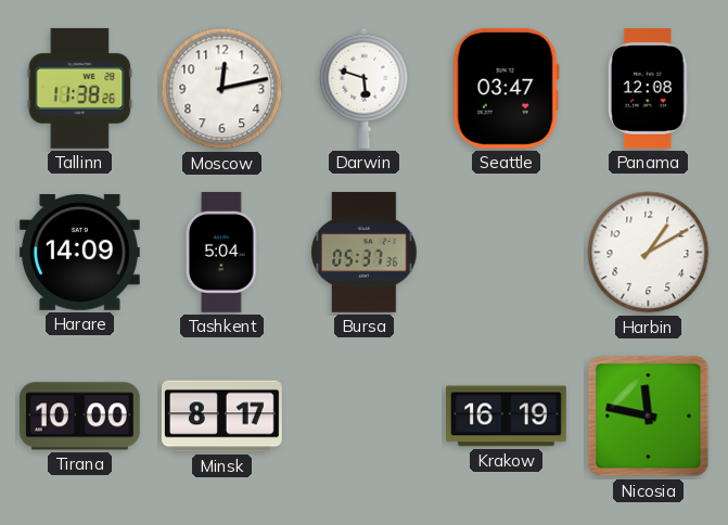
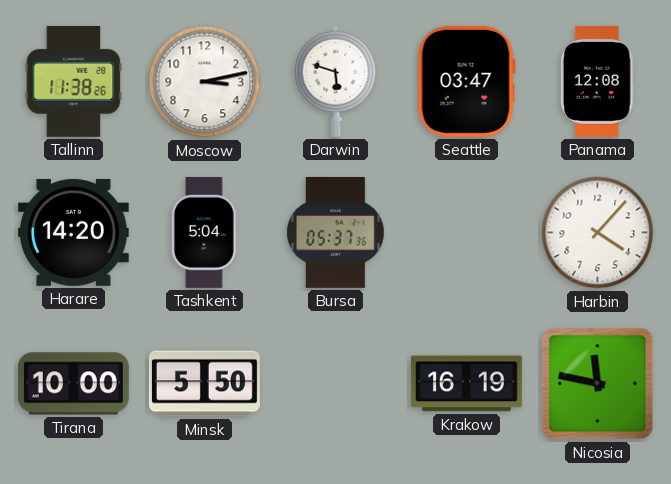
Moscow: 12:13 -> 3:13 (205, 82)
Harare: 14:09 -> 14:20 (73, 232)
Harbin: 1:10 -> 4:07 (598, 233)
Minsk: 8:17 -> 5:50 (204, 384)
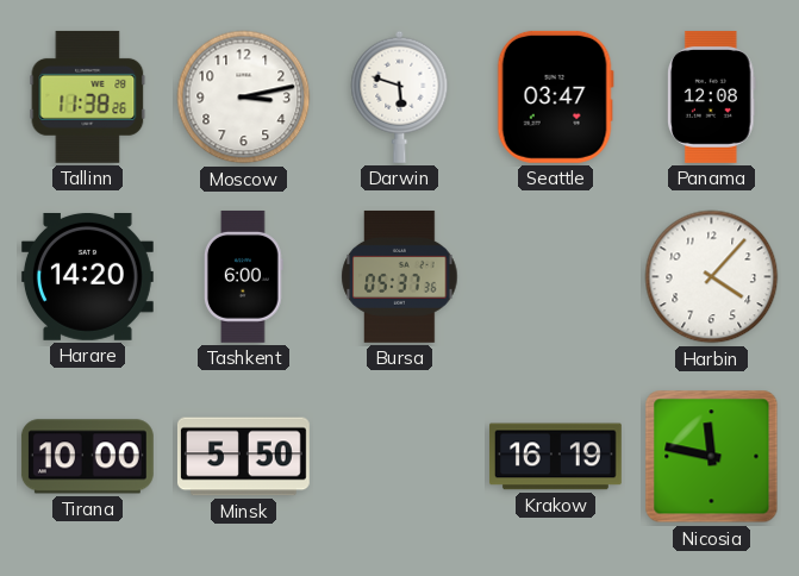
Tashkent: 5:04 -> 6:00 (244, 276)
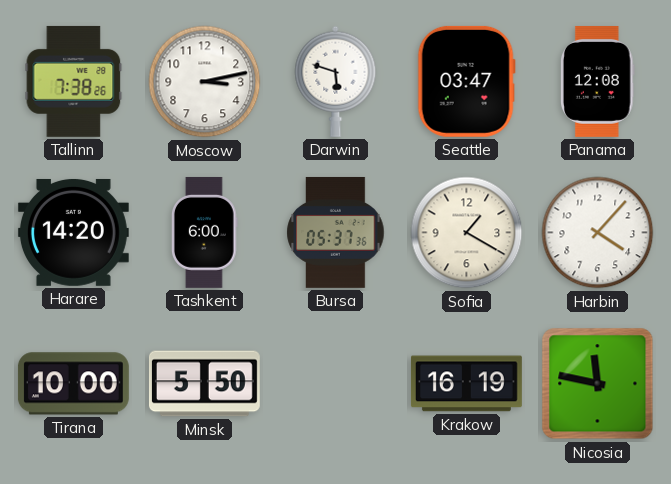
Tallinn: 11:38 -> 7:38 (74, 81)
Sofia: none -> 1:20 (467, 233)
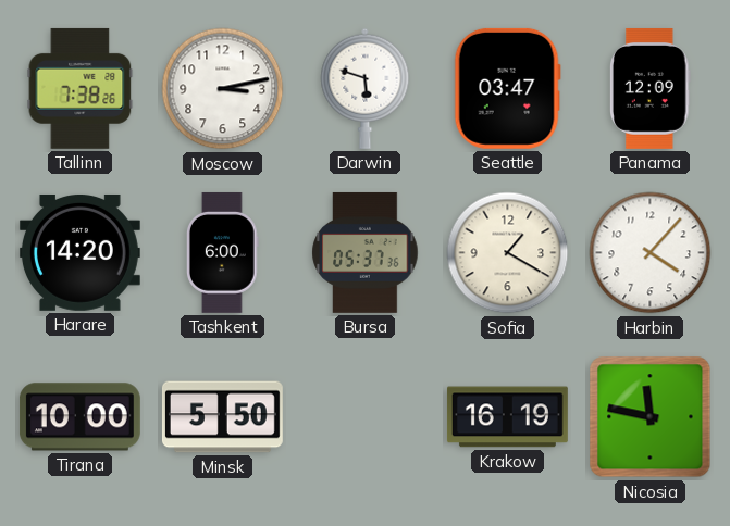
Panama: 12:08 -> 12:09 (651, 88)
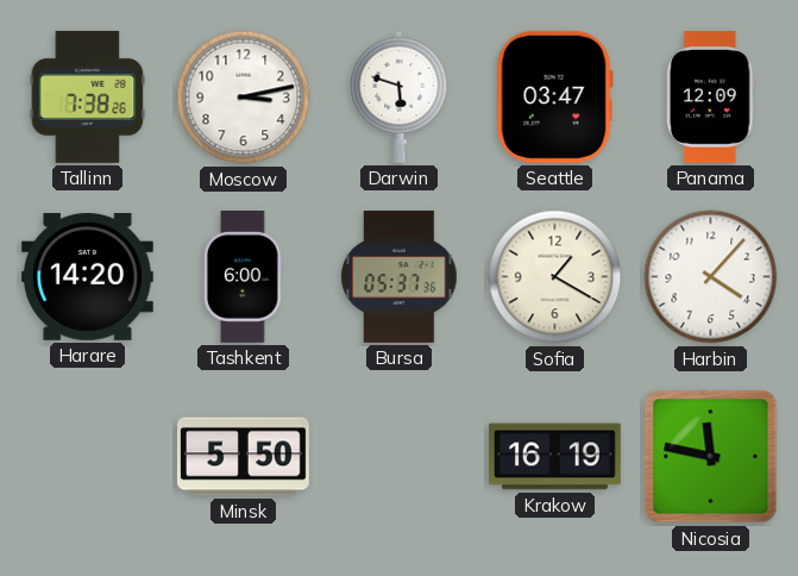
Tirana: 10:00 -> none (79, 417)
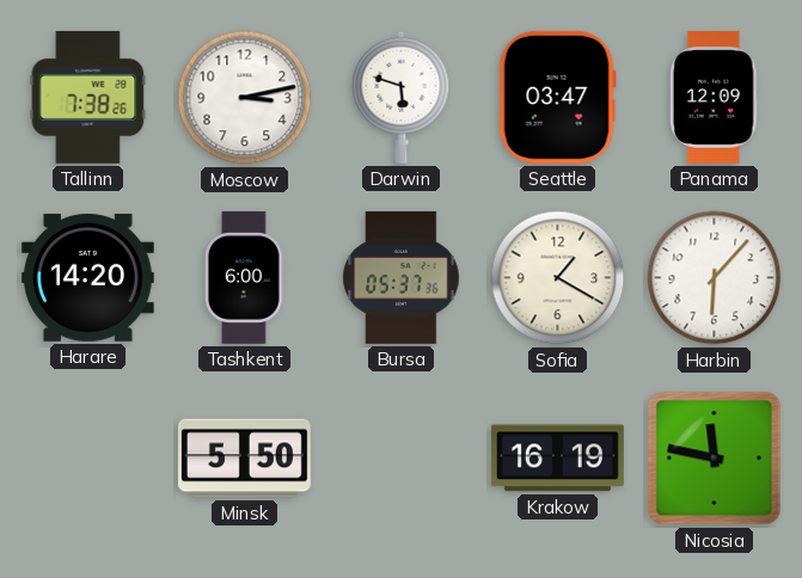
Harbin: 4:07 -> 6:07 (715, 278)
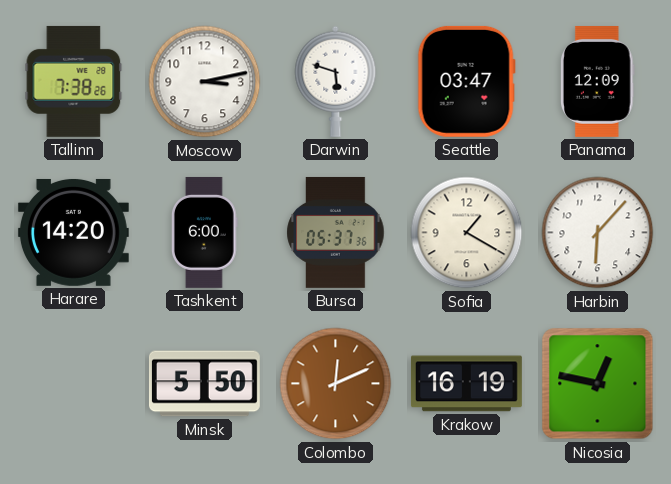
Colombo: none -> 12:11 (336, 384)
Nicosia: 11:47 -> 12:47 (598, 384)
